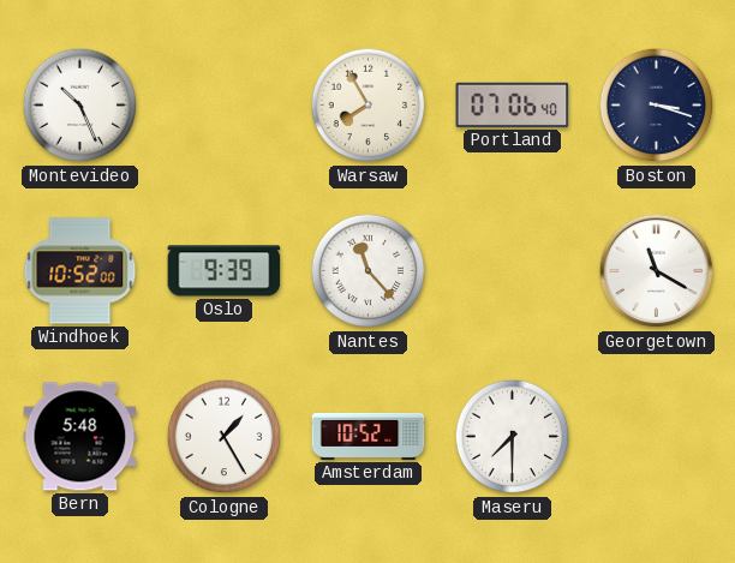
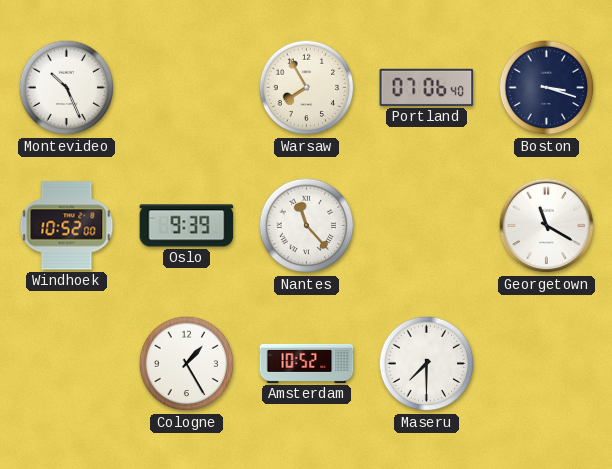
Bern: 5:48 -> none (80, 437)
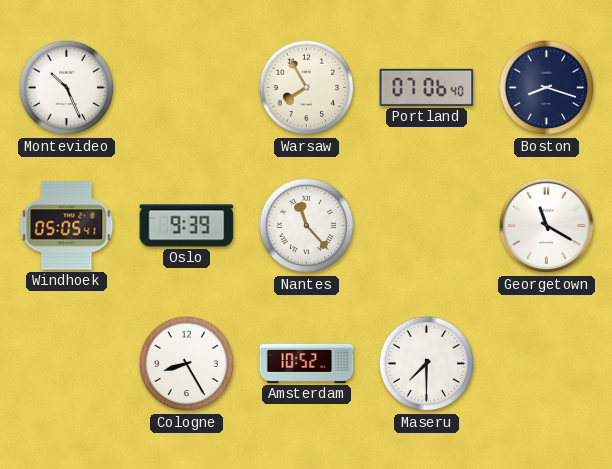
Boston: 3:18 -> 8:18 (547, 88)
Windhoek: 10:52 -> 05:05 (67, 226)
Cologne: 1:25 -> 8:25 (187, 364)
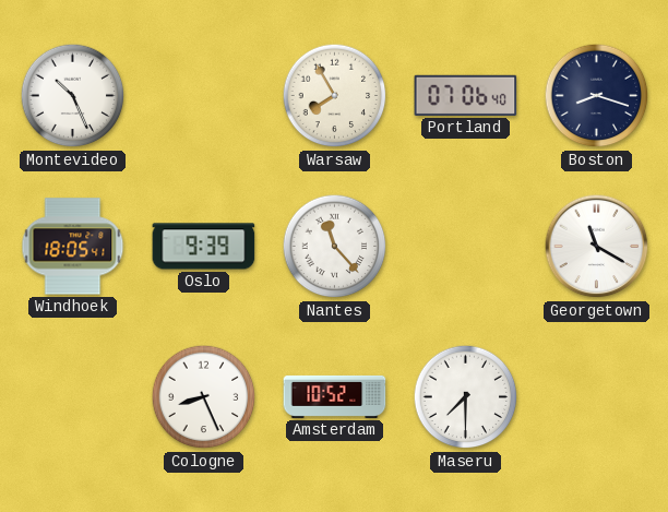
Windhoek: 05:05 -> 18:05 (73, 247)
Cologne: 8:25 -> 8:26 (204, 397)
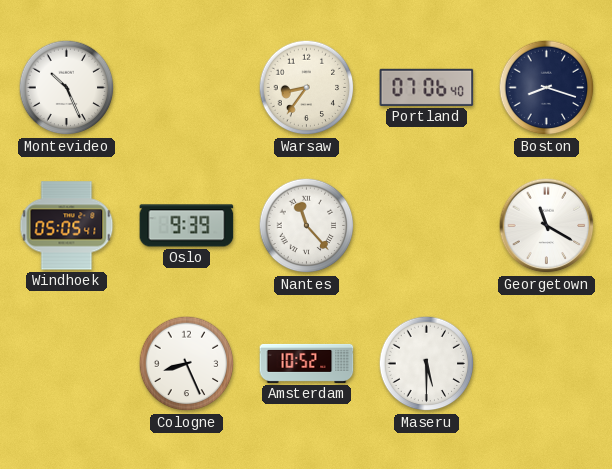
Warsaw: 7:55 -> 8:36 (307, 88)
Windhoek: 18:05 -> 05:05 (67, 226)
Maseru: 7:30 -> 5:30 (427, 364)
